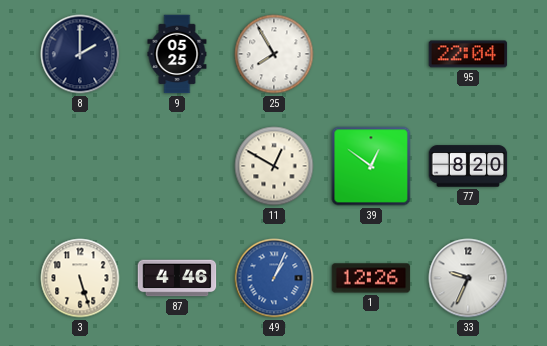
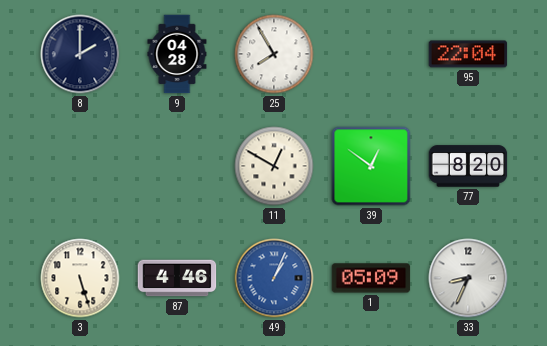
9: 05:25 -> 04:28 (177, 54)
1: 12:26 -> 05:09 (371, 278)
33: 9:34 -> 8:34 (468, 278)
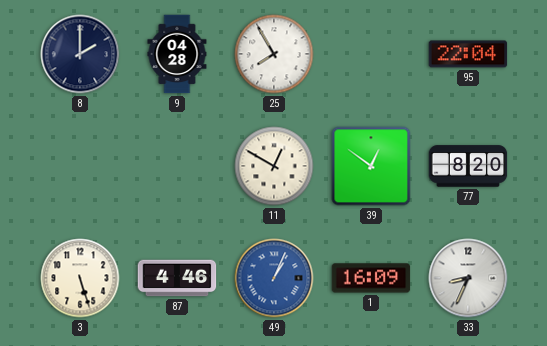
1: 05:09 -> 16:09 (371, 278)
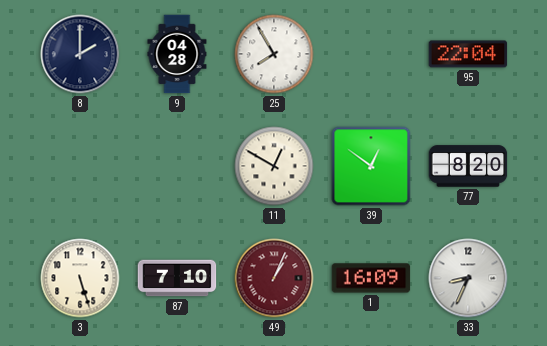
87: 4:46 -> 7:10 (177, 278)
49 dial: blue -> burgundy (274, 278)
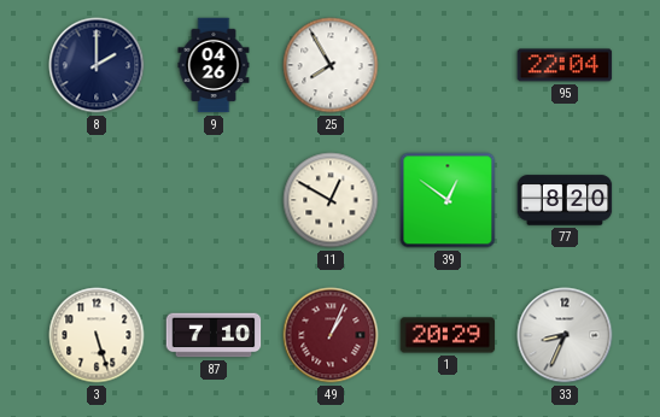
9: 04:28 -> 04:26 (214, 65)
1: 16:09 -> 20:29 (448, 335)
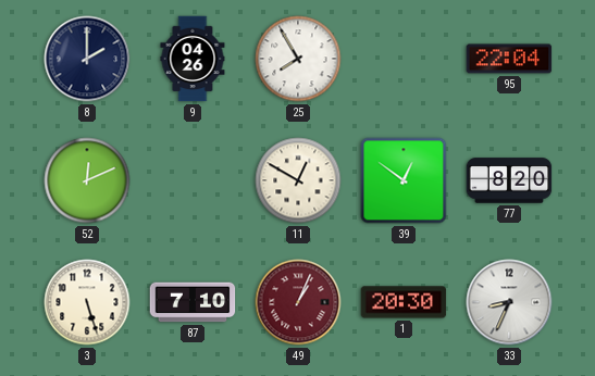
52: none -> 12:11 (87, 180)
1: 20:29 -> 20:30 (404, 302)
